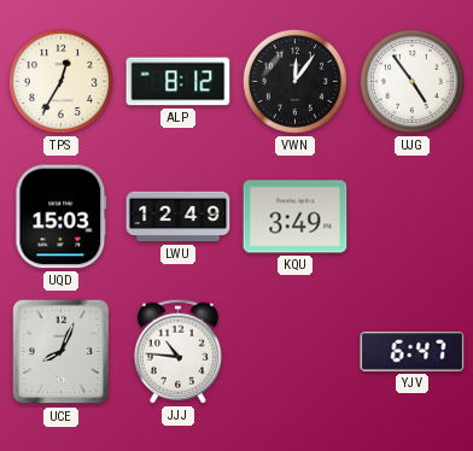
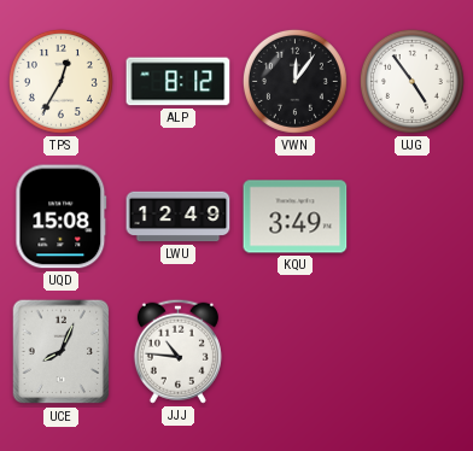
UQD: 15:03 -> 15:08 (62, 217)
YJV: 6:47 -> none (413, 352)
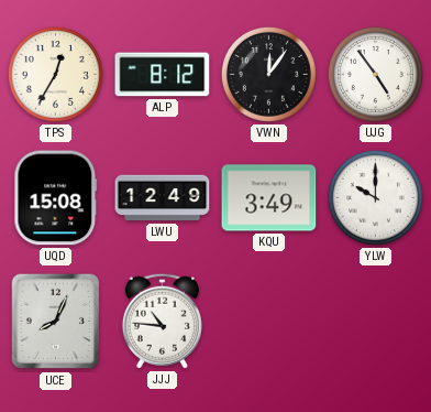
YLW: none -> 10:00 (375, 197)
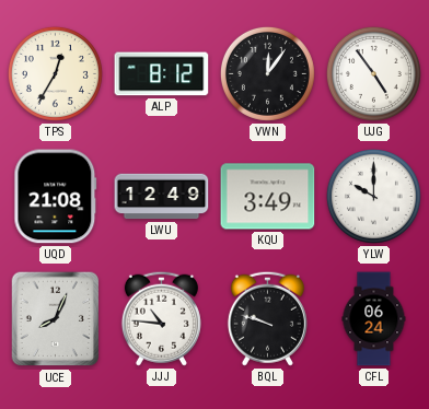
UQD: 15:08 -> 21:08 (56, 197)
BQL: none -> 9:48 (267, 318)
CFL: none -> 06:24 (374, 319)
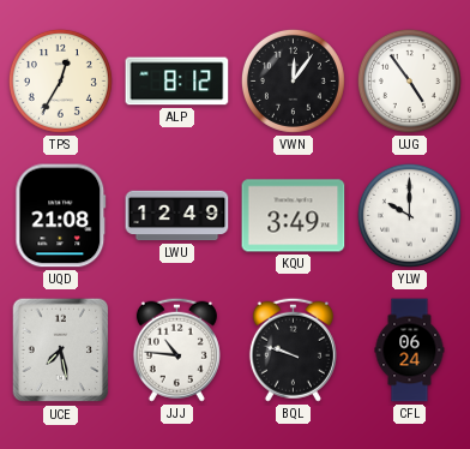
UCE: 8:04 -> 7:28 (61, 351)
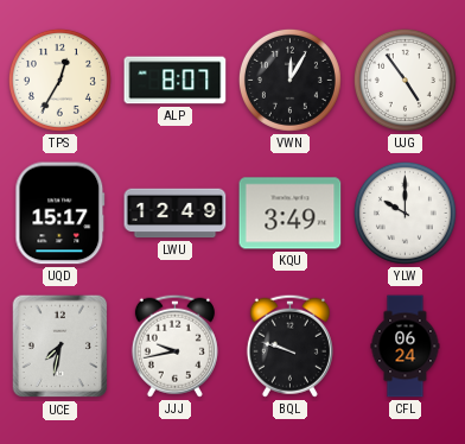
ALP: 8:12 -> 8:07 (176, 81)
VWN: 12:06 -> 12:05 (289, 80)
UQD: 21:08 -> 15:17 (60, 214)
UCE: 7:28 -> 7:32 (60, 347)
JJJ: 10:46 -> 9:43 (174, 345)
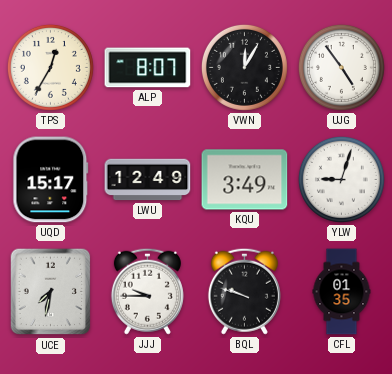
YLW: 10:00 -> 9:03 (341, 179)
JJJ: 9:43 -> 9:45 (147, 291)
CFL: 06:24 -> 01:35 (342, 292)
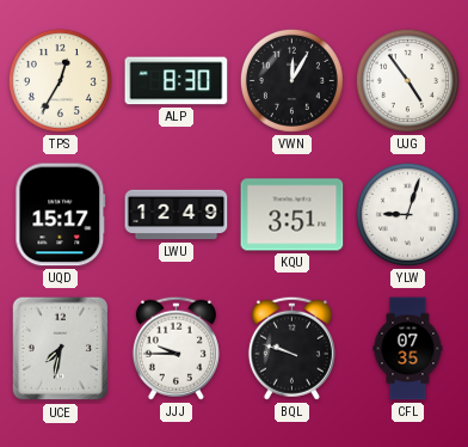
ALP: 8:07 -> 8:30 (177, 81)
KQU: 3:49 -> 3:51 (292, 215)
CFL: 01:35 -> 07:35 (408, 349)
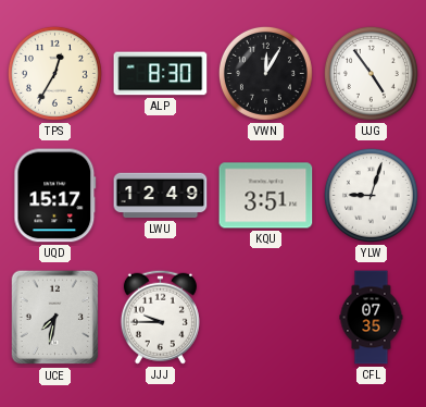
BQL: 9:48 -> none (291, 348)
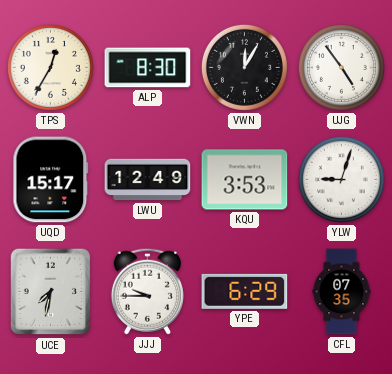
KQU: 3:51 -> 3:53 (245, 180)
YPE: none -> 6:29 (245, 291)
